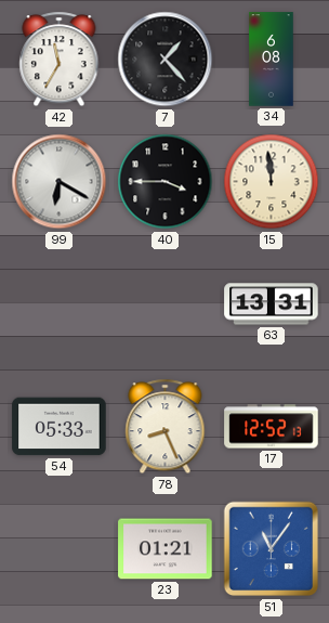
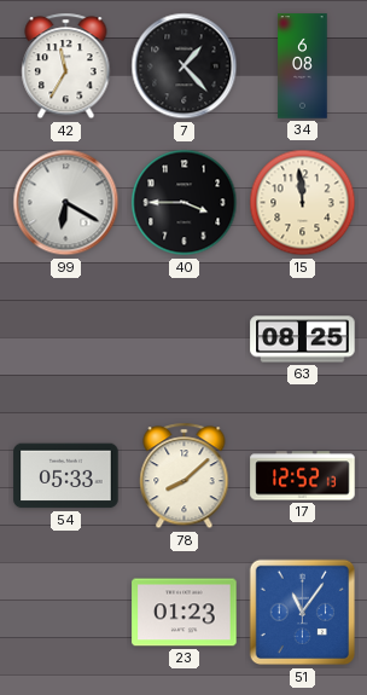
63: 13:31 -> 08:25 (303, 340)
78: 8:26 -> 8:08 (185, 476)
23: 01:21 -> 01:23 (185, 613)
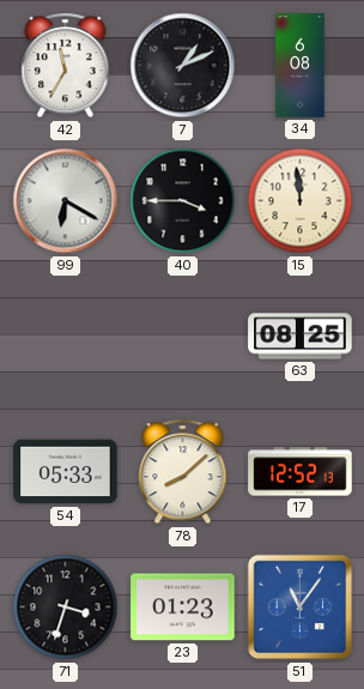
7: 1:23 -> 1:11 (183, 66)
71: none -> 3:33 (66, 608)
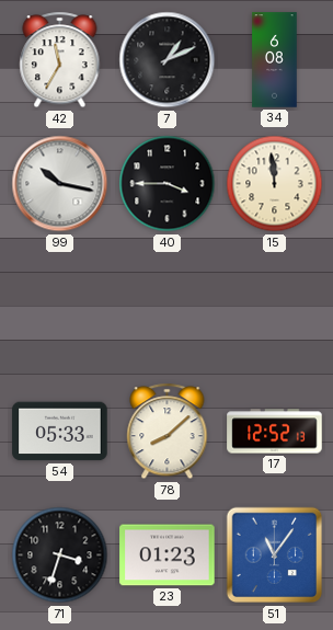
99: 6:20 -> 10:17 (60, 184)
63: 08:25 -> none (301, 337)
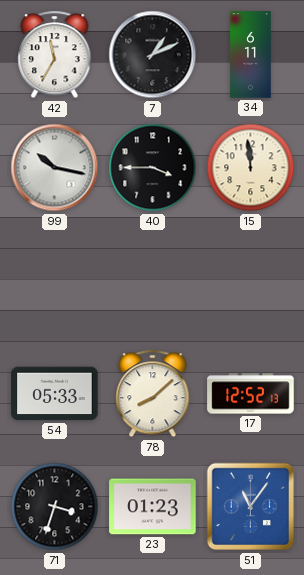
34: 6:08 -> 6:11 (251, 55)
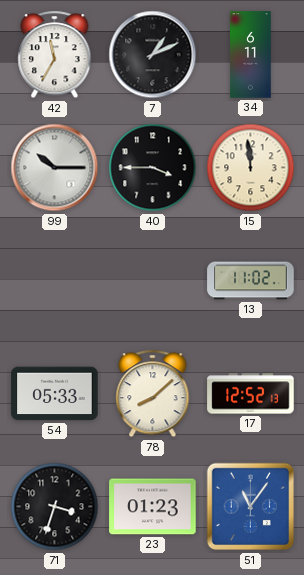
99: 10:17 -> 10:15 (55, 168)
13: none -> 11:02 (251, 281)
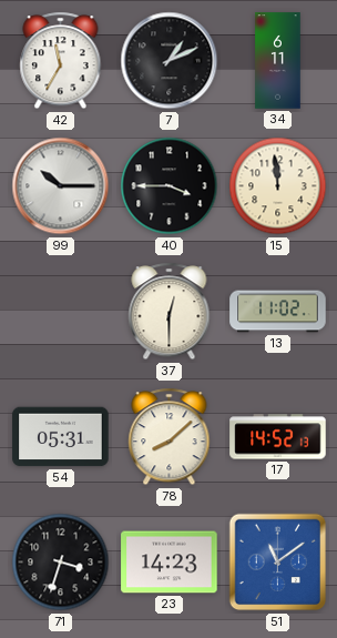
37: none -> 12:30 (170, 312)
54: 05:33 -> 05:31 (61, 437)
17: 12:52 -> 14:52 (278, 437)
23: 01:23 -> 14:23 (170, 563)
51: 11:06 -> 11:09 (278, 563)
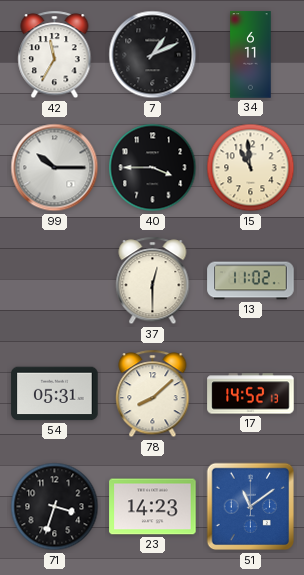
15: 11:59 -> 10:59 (251, 168)
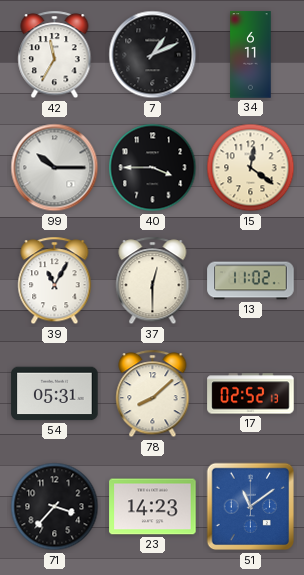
15: 10:59 -> 12:21 (251, 168)
39: none -> 11:05 (55, 281)
17: 14:52 -> 02:52 (251, 394)
71: 3:33 -> 3:37 (55, 507)
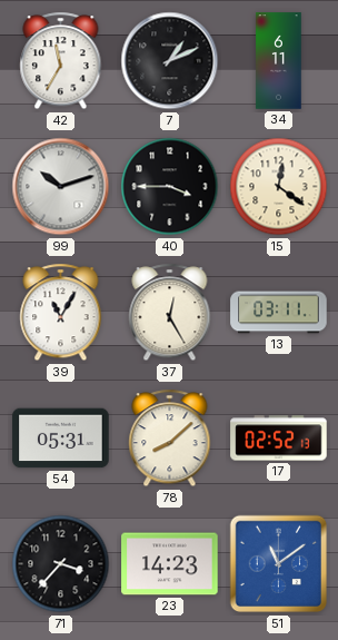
99: 10:15 -> 10:12 (61, 187)
37: 12:30 -> 12:25 (170, 313)
13: 11:02 -> 03:11 (279, 313)
